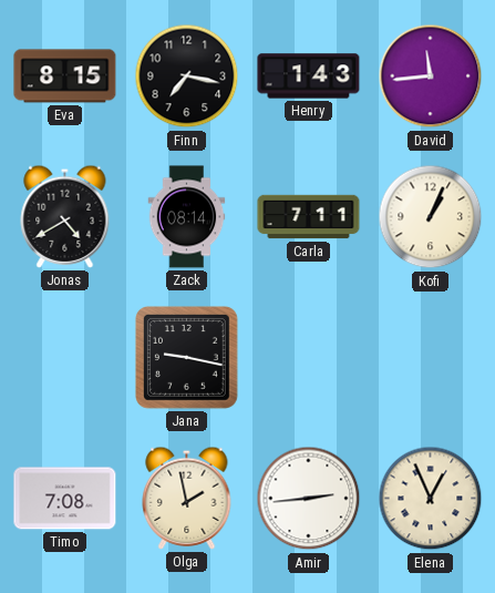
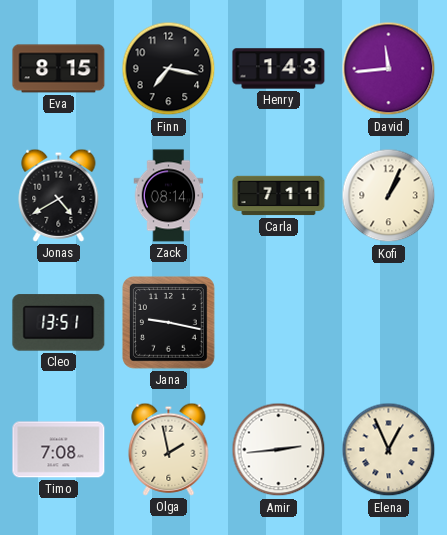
Cleo: none -> 13:51 (59, 323)
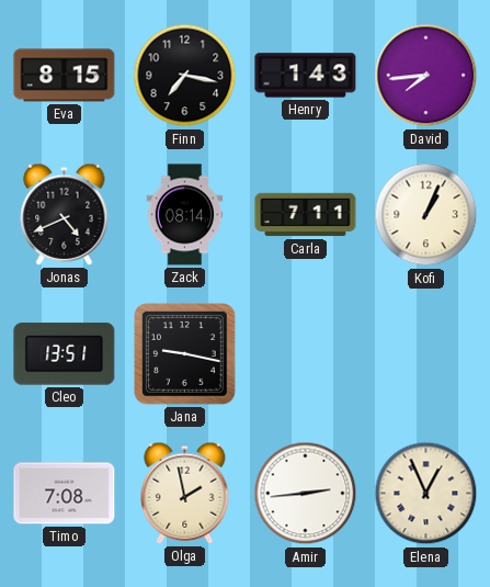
David: 11:44 -> 7:44 (426, 76)
Jonas: 4:40 -> 4:41 (65, 214)
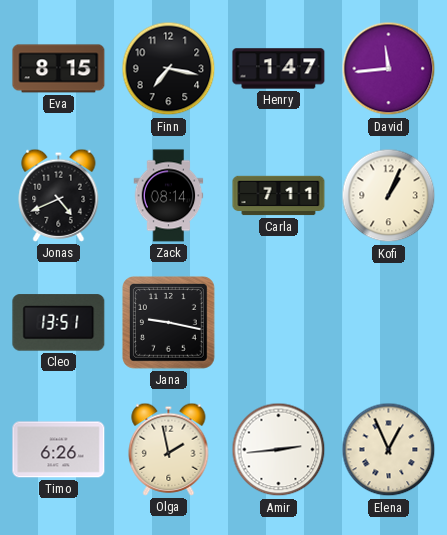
Henry: 1:43 -> 1:47 (279, 69)
David: 7:44 -> 11:44 (389, 69)
Timo: 7:08 -> 6:26 (59, 450)
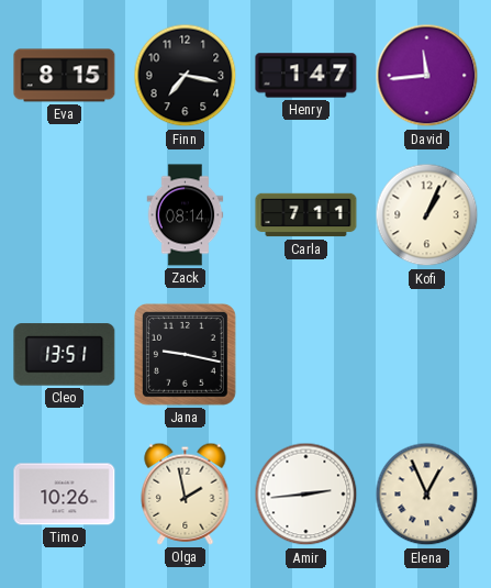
Jonas: 4:41 -> none (59, 195)
Timo: 6:26 -> 10:26 (65, 495)
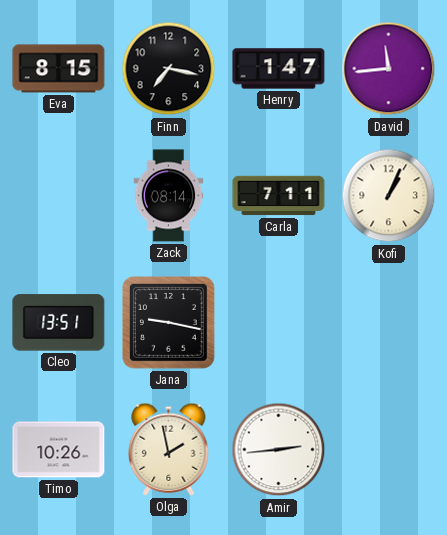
Elena: 12:56 -> none (427, 495)
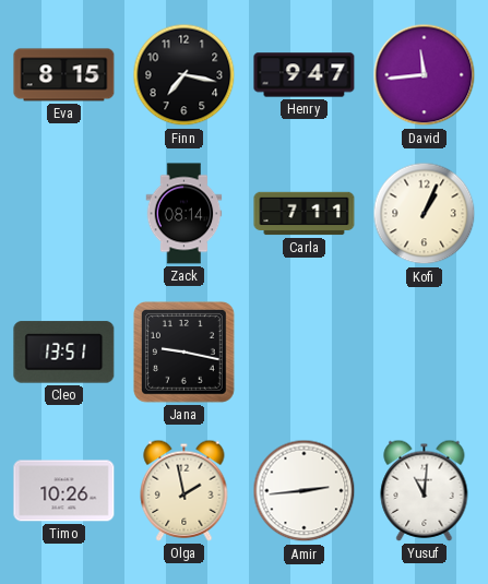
Henry: 1:47 -> 9:47 (305, 75)
Yusuf: none -> 11:01 (425, 490)
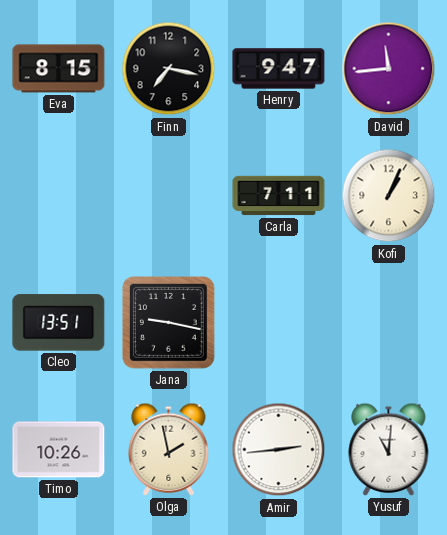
Zack: 08:14 -> none (185, 214)
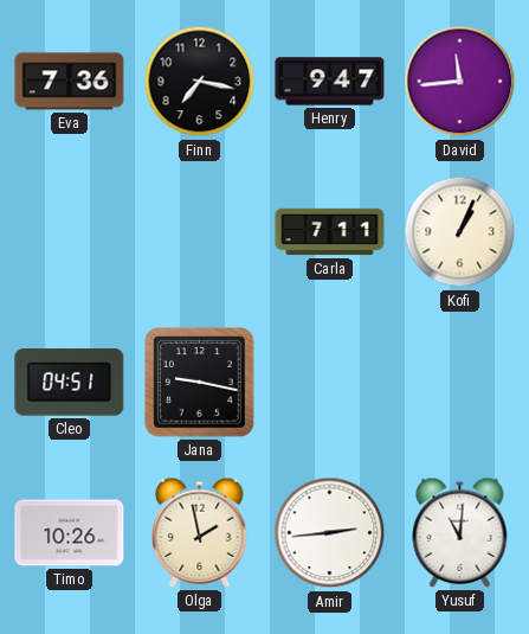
Eva: 8:15 -> 7:36 (70, 82)
Cleo: 13:51 -> 04:51 (70, 383)
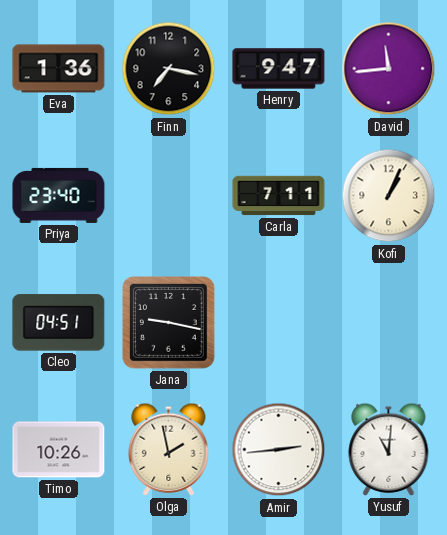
Eva: 7:36 -> 1:36 (59, 69)
Priya: none -> 23:40 (59, 195)
